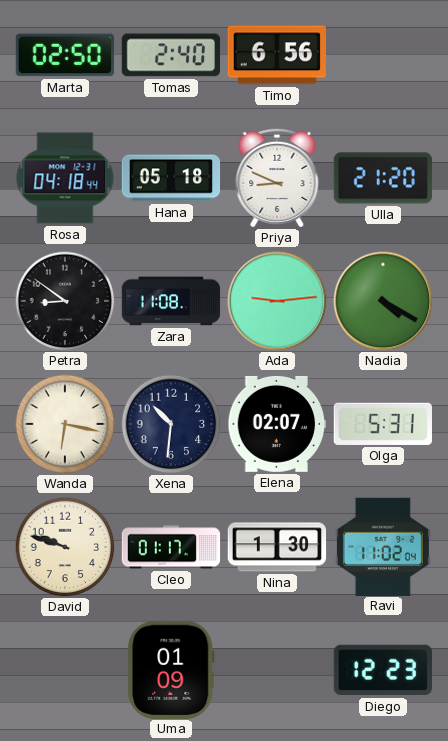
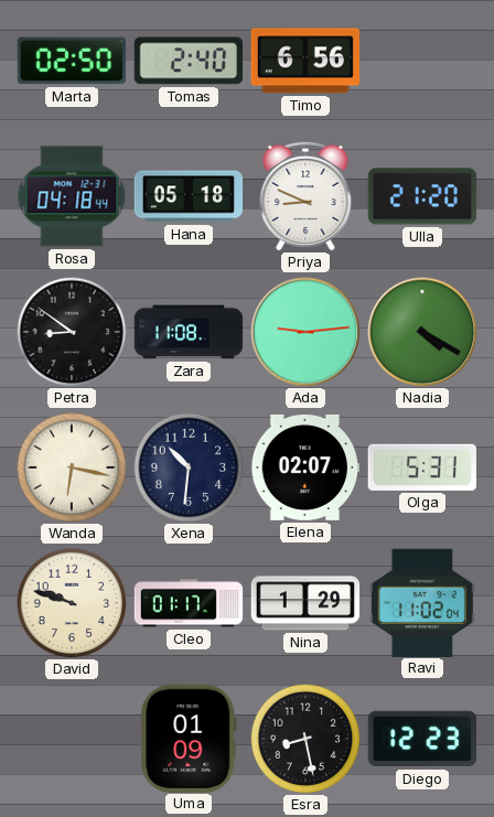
Nina: 1:30 -> 1:29 (305, 603)
Esra: none -> 8:28 (305, 739)
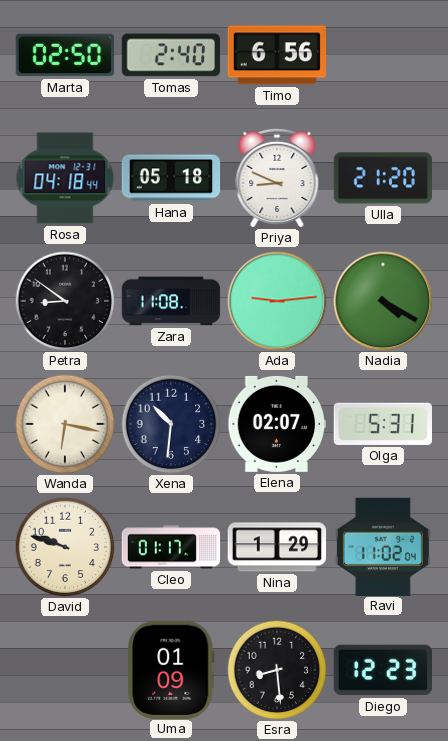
Esra: 8:28 -> 8:29 (277, 670)
